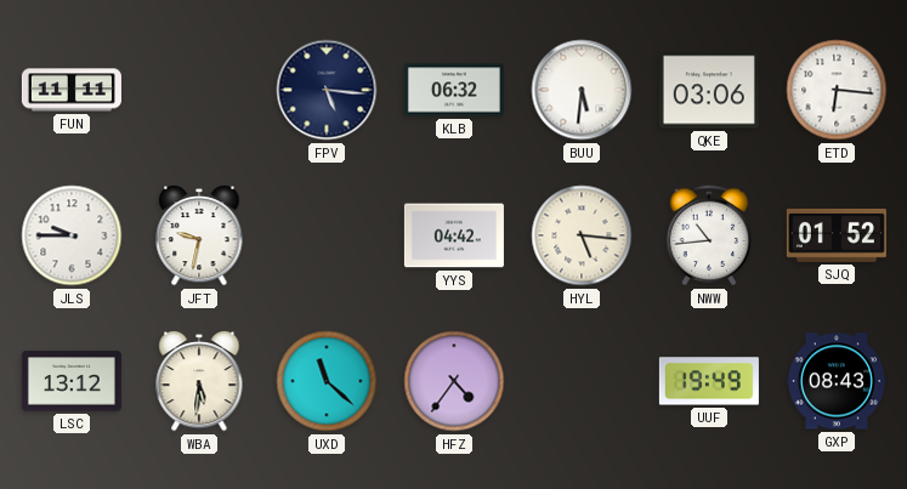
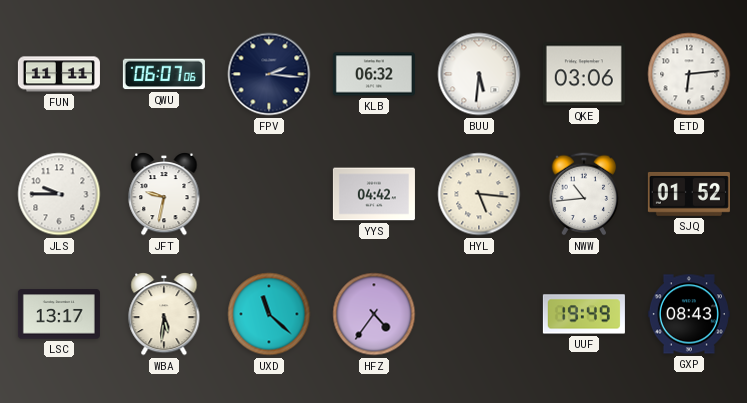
QWU: none -> 06:07 (164, 74)
FPV: 5:16 -> 2:16 (269, 74)
ETD: 6:16 -> 6:14 (689, 74)
LSC: 13:12 -> 13:17 (59, 314)
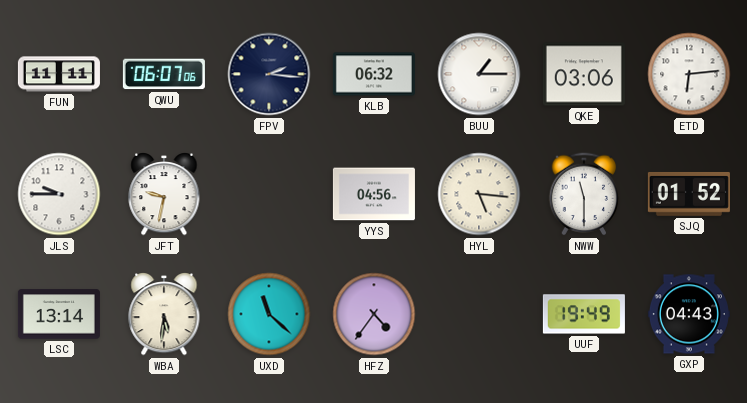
BUU: 5:31 -> 1:15 (479, 74)
YYS: 04:42 -> 04:56 (374, 194)
NWW: 10:44 -> 11:30 (584, 194)
LSC: 13:17 -> 13:14 (59, 314)
GXP: 08:43 -> 04:43 (689, 314)
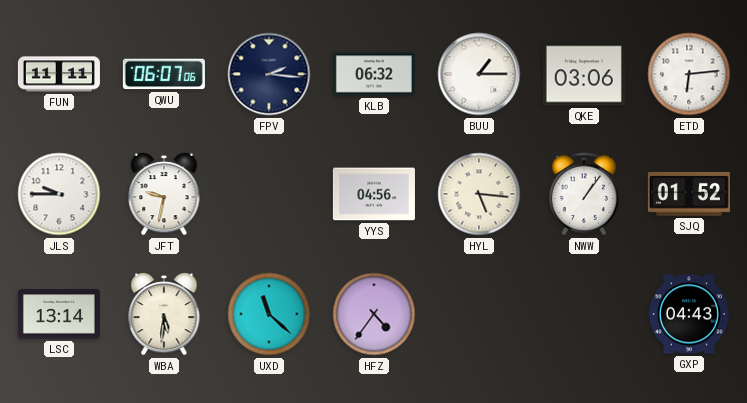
NWW: 11:30 -> 1:06 (584, 194)
UUF: 19:49 -> none (584, 314)
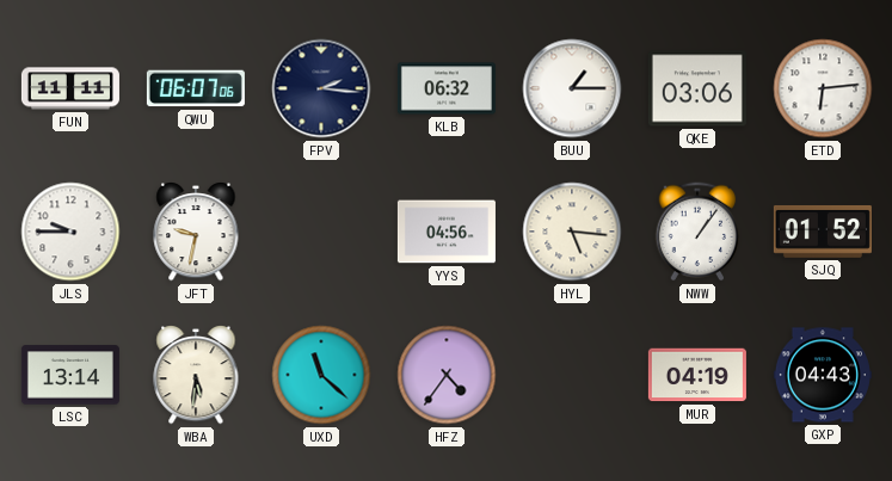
MUR: none -> 04:19 (697, 375)
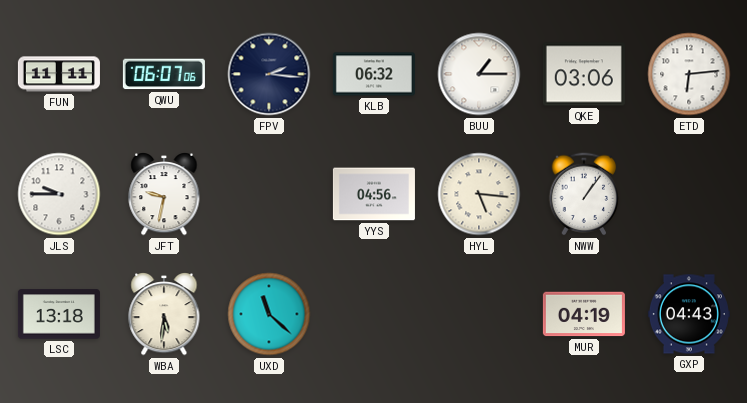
SJQ: 01:52 -> none (823, 232)
LSC: 13:14 -> 13:18 (59, 314)
HFZ: 4:36 -> none (447, 375)
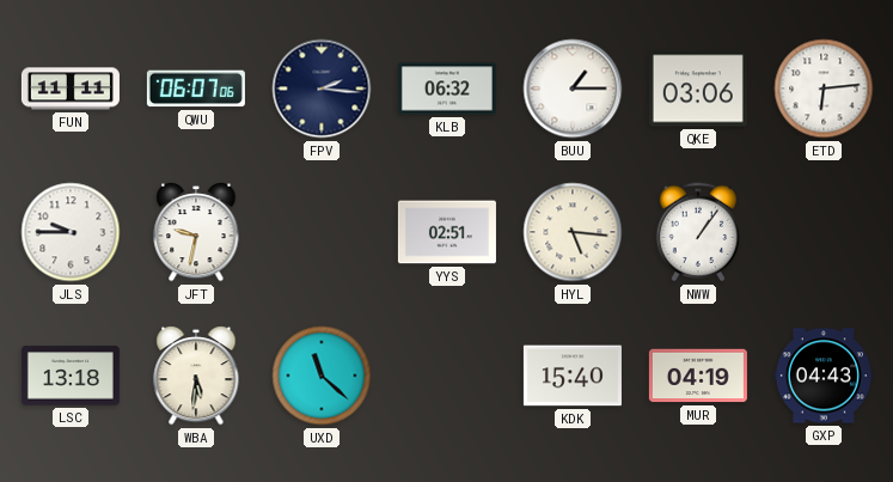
YYS: 04:56 -> 02:51 (447, 232)
KDK: none -> 15:40 (573, 376)
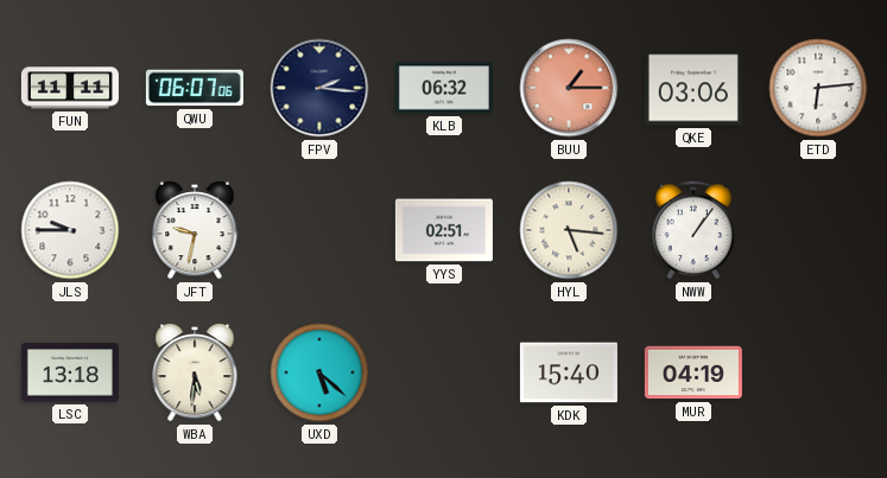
BUU dial: white -> salmon (569, 88)
UXD: 11:22 -> 5:22 (319, 372)
GXP: 04:43 -> none (824, 376)
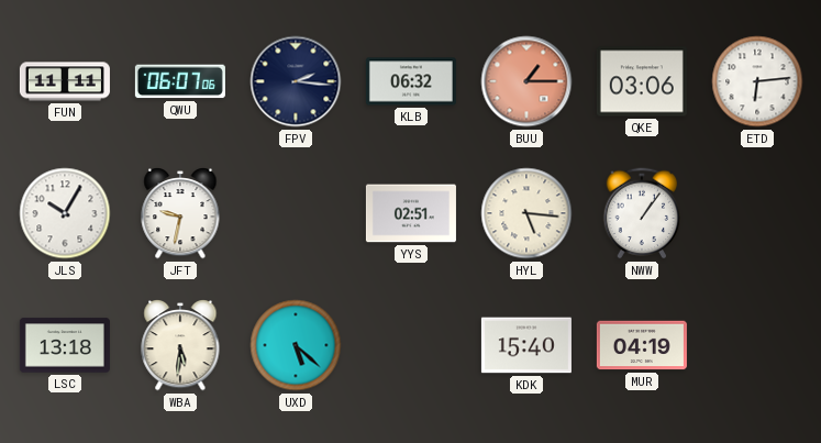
JLS: 9:45 -> 10:05 (65, 213)
